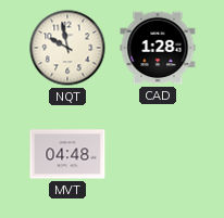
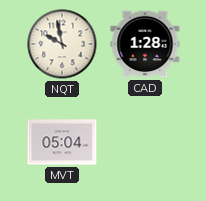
MVT: 04:48 -> 05:04 (62, 142)
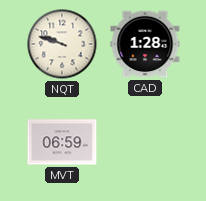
NQT: 9:58 -> 9:48 (62, 44)
MVT: 05:04 -> 06:59 (62, 142)
